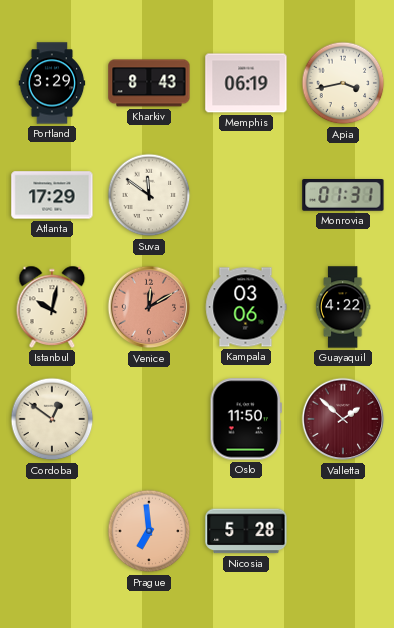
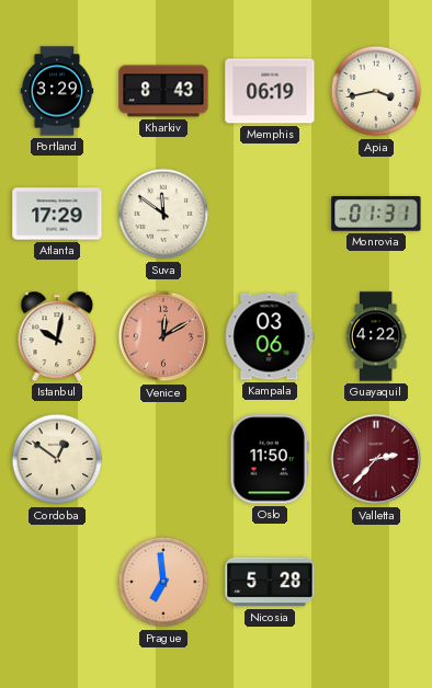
Valletta: 1:52 -> 2:37 (376, 459)
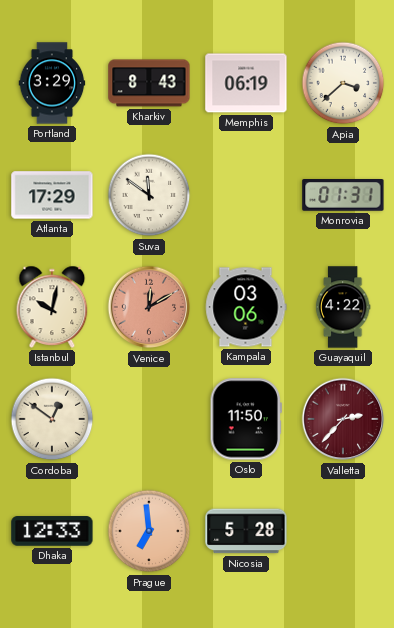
Apia: 3:43 -> 3:38 (343, 83)
Dhaka: none -> 12:33 (52, 531)
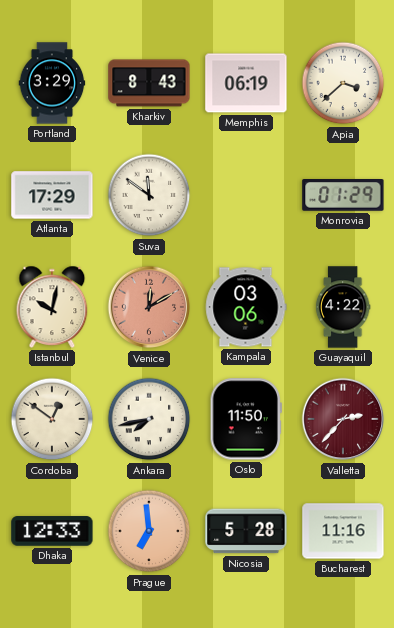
Monrovia: 01:31 -> 01:29 (343, 196)
Ankara: none -> 7:43 (149, 419)
Bucharest: none -> 11:16 (343, 531)
